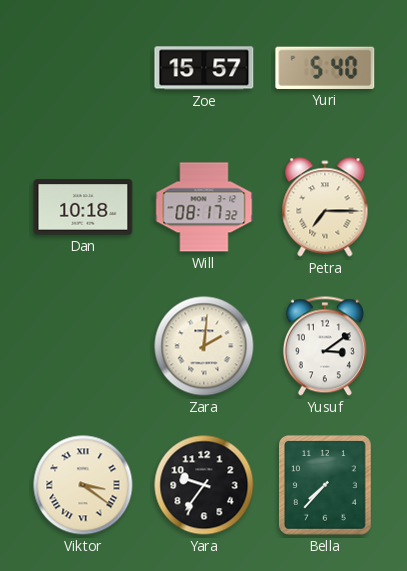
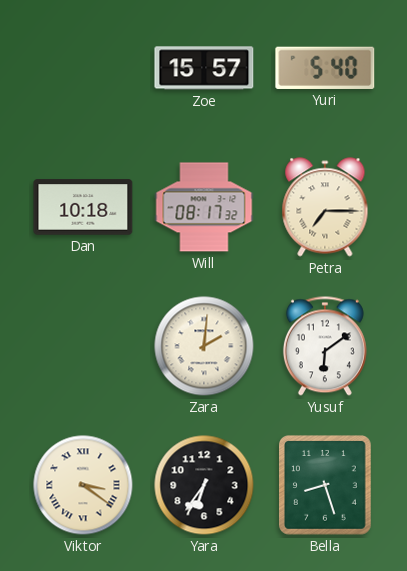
Yusuf: 3:09 -> 6:09 (325, 346)
Yara: 9:36 -> 6:36 (204, 485)
Bella: 7:37 -> 8:27 (326, 486)
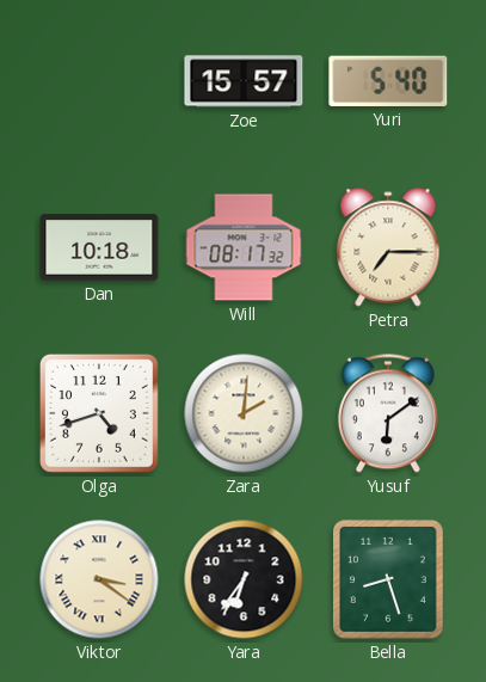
Olga: none -> 4:42 (99, 413)
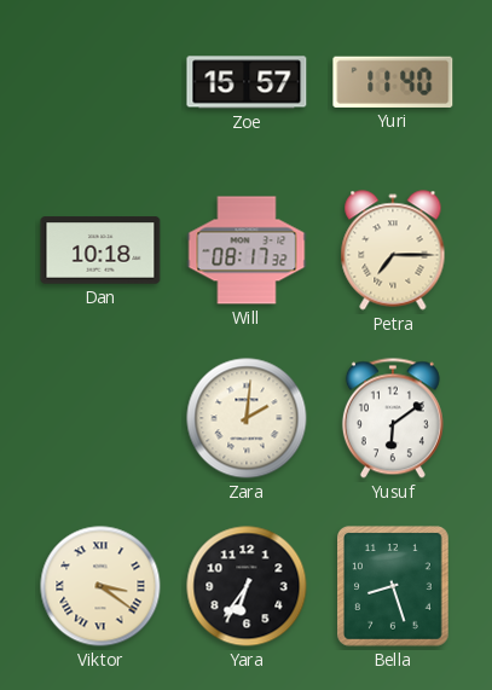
Yuri: 5:40 -> 11:40 (393, 82)
Olga: 4:42 -> none (99, 413)
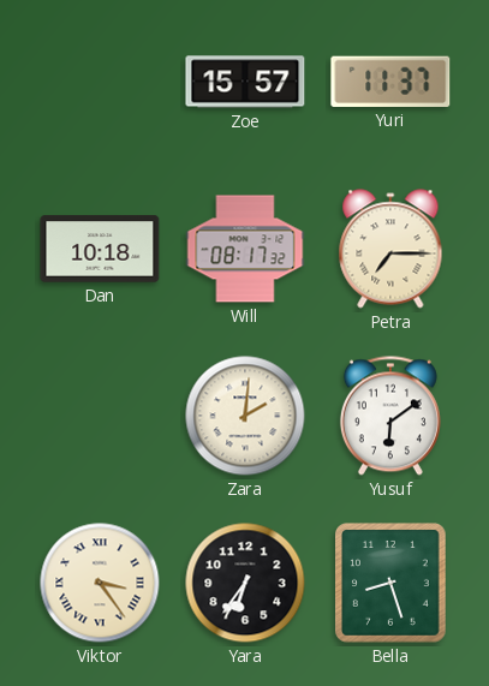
Yuri: 11:40 -> 11:37 (390, 82)
Viktor: 3:21 -> 3:24 (100, 583)
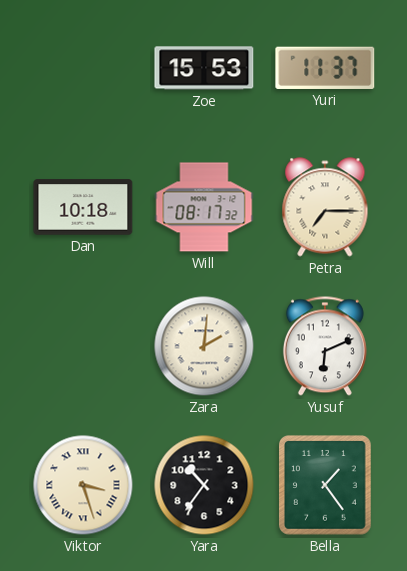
Zoe: 15:57 -> 15:53 (204, 68)
Yusuf: 6:09 -> 6:11 (325, 346)
Viktor: 3:24 -> 3:27 (83, 485)
Yara: 6:36 -> 10:36 (204, 485)
Bella: 8:27 -> 1:24 (326, 486)
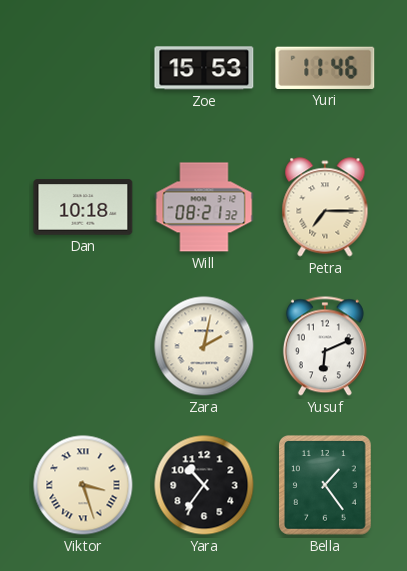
Yuri: 11:37 -> 11:46 (325, 68)
Will: 08:17 -> 08:21 (204, 207)
Zara: 2:01 -> 2:02 (204, 346)
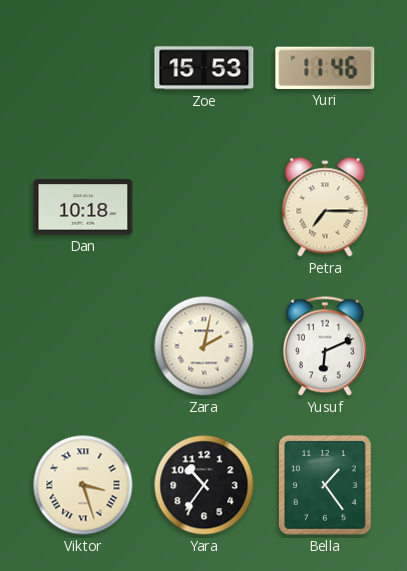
Will: 08:21 -> none (204, 207)
